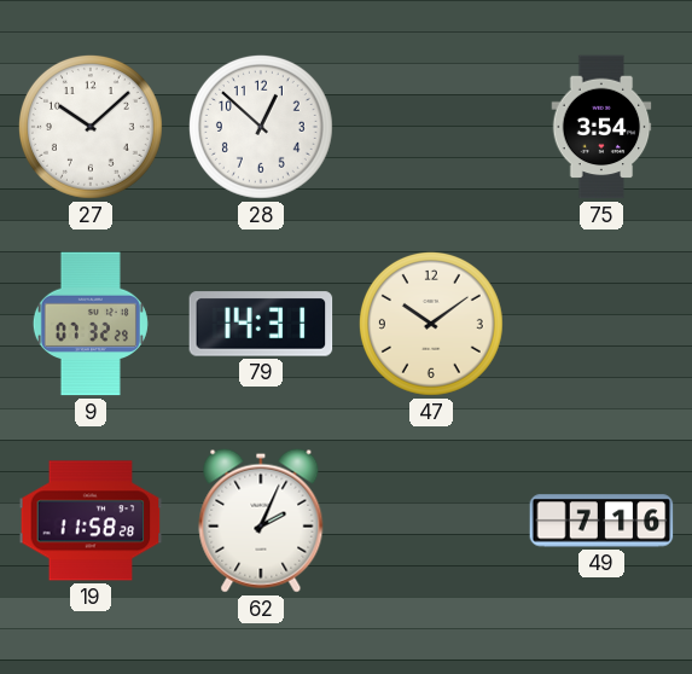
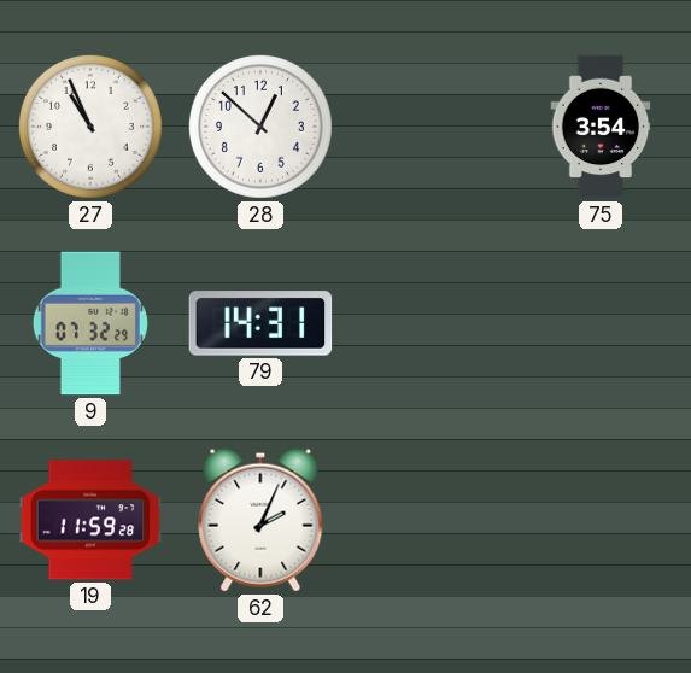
27: 10:08 -> 10:56 (90, 127)
47: 10:09 -> none (431, 324)
19: 11:58 -> 11:59 (90, 520)
49: 7:16 -> none (601, 521)
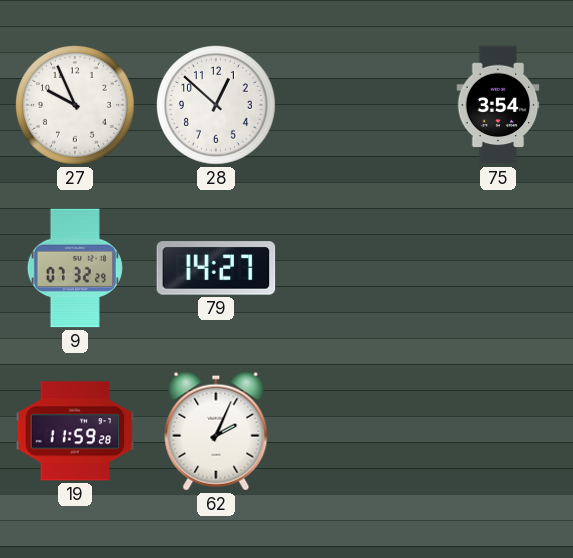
27: 10:56 -> 9:56 (75, 105)
79: 14:31 -> 14:27 (216, 268)
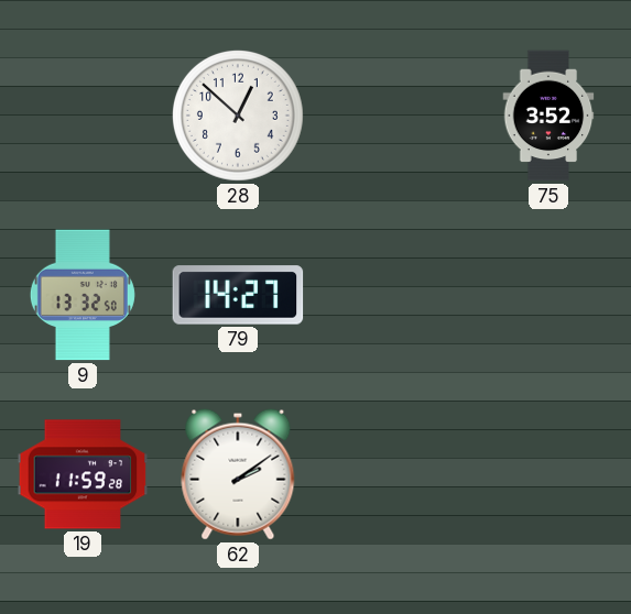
27: 9:56 -> none (75, 105)
75: 3:54 -> 3:52 (548, 116)
9: 07:32 -> 13:32 (83, 295)
62: 2:04 -> 2:09 (238, 474)
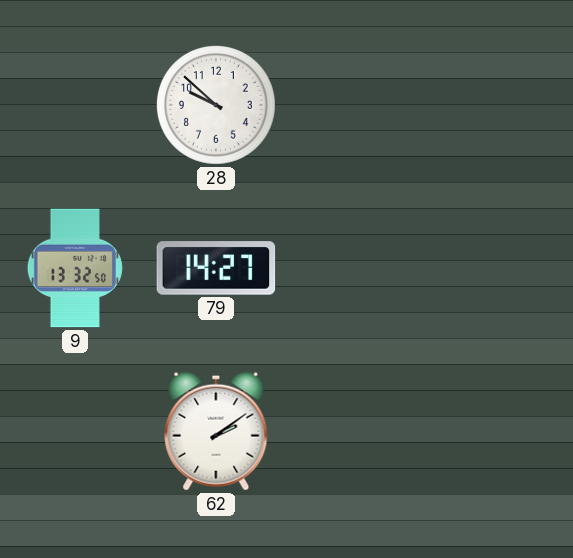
28: 12:52 -> 9:52 (216, 105)
75: 3:52 -> none (548, 116)
19: 11:59 -> none (83, 474)
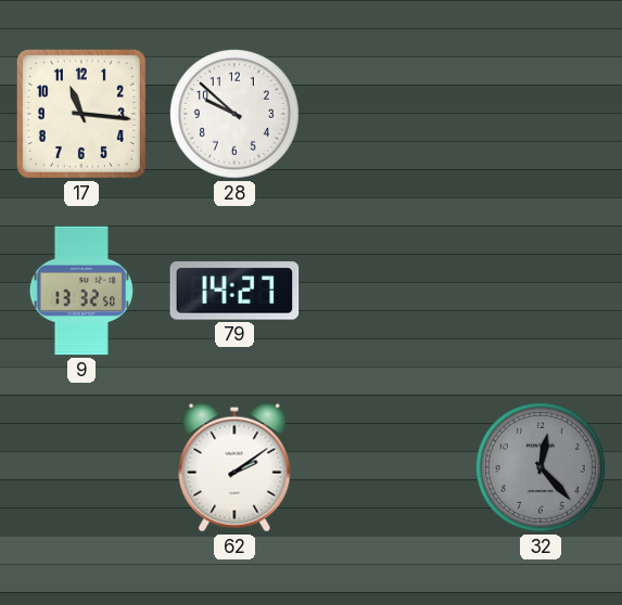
17: none -> 11:16 (81, 114)
32: none -> 12:23 (541, 467)
